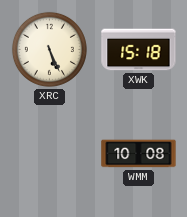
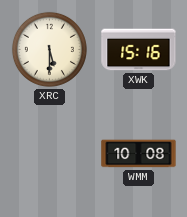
XRC: 5:26 -> 5:30 (49, 49)
XWK: 15:18 -> 15:16 (139, 50)
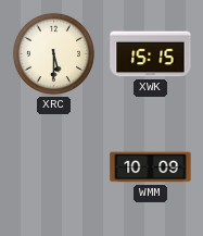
XWK: 15:16 -> 15:15 (151, 54)
WMM: 10:08 -> 10:09 (151, 167)
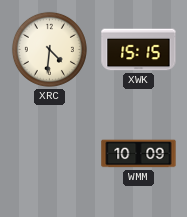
XRC: 5:30 -> 4:31 (49, 49)
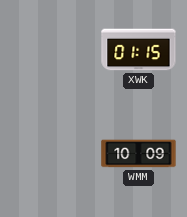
XRC: 4:31 -> none (49, 49)
XWK: 15:15 -> 01:15 (139, 50)
